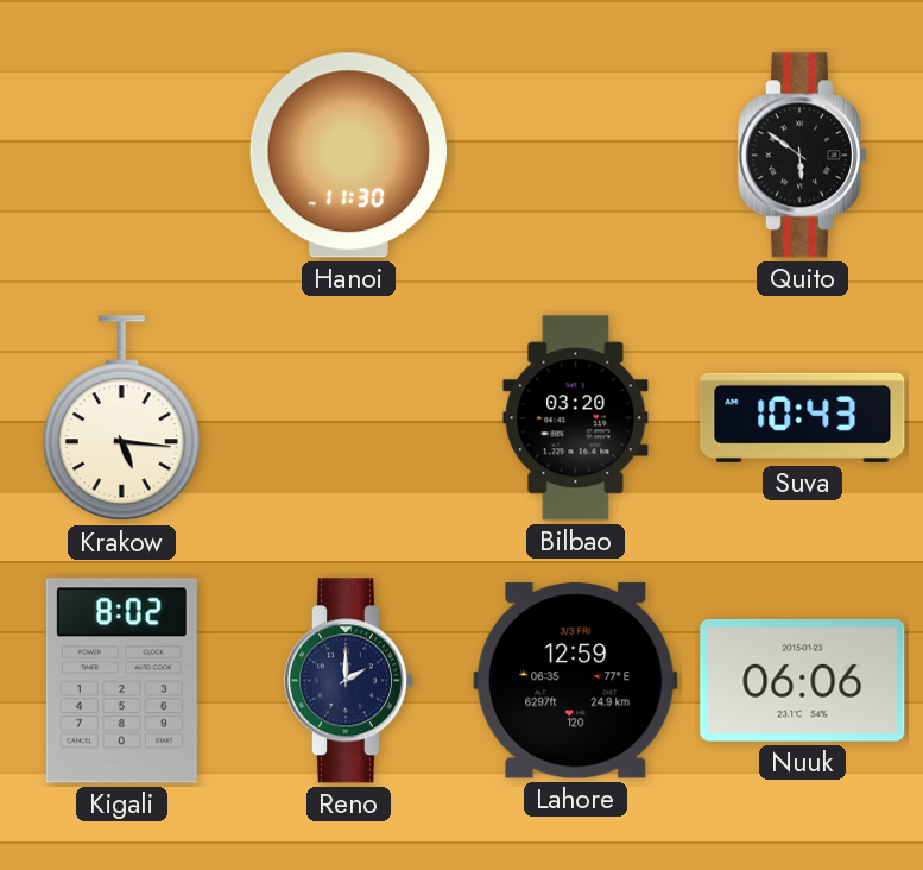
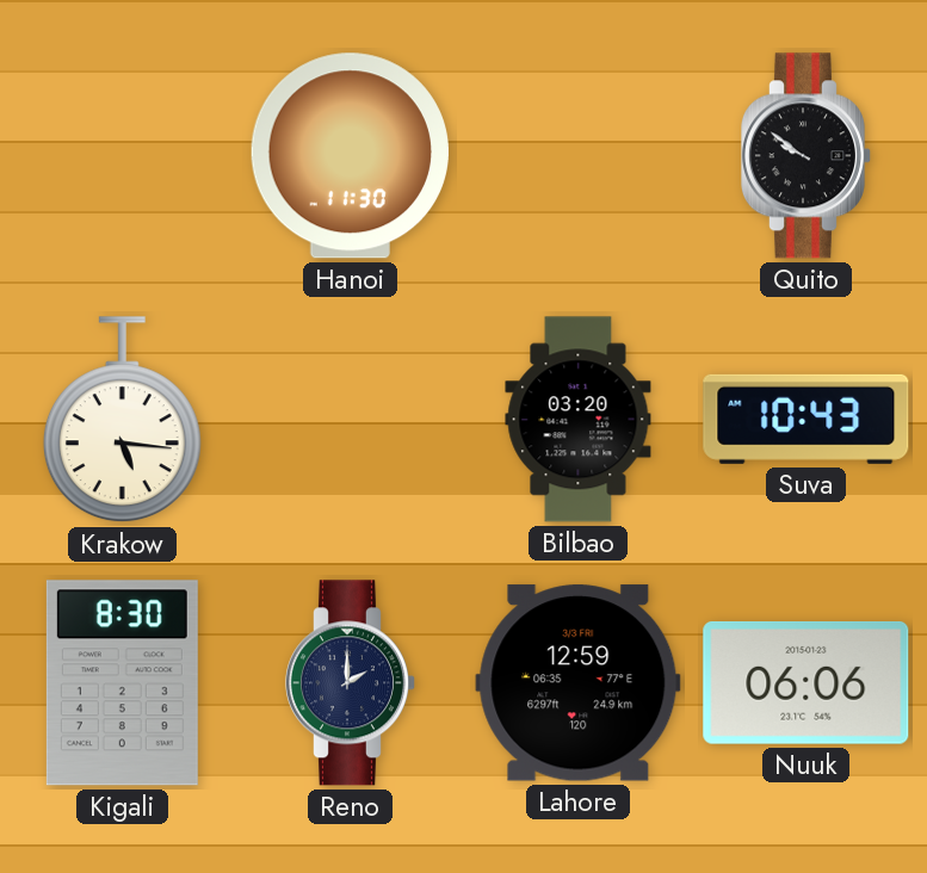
Quito: 5:51 -> 9:51 (805, 156)
Kigali: 8:02 -> 8:30 (122, 683)
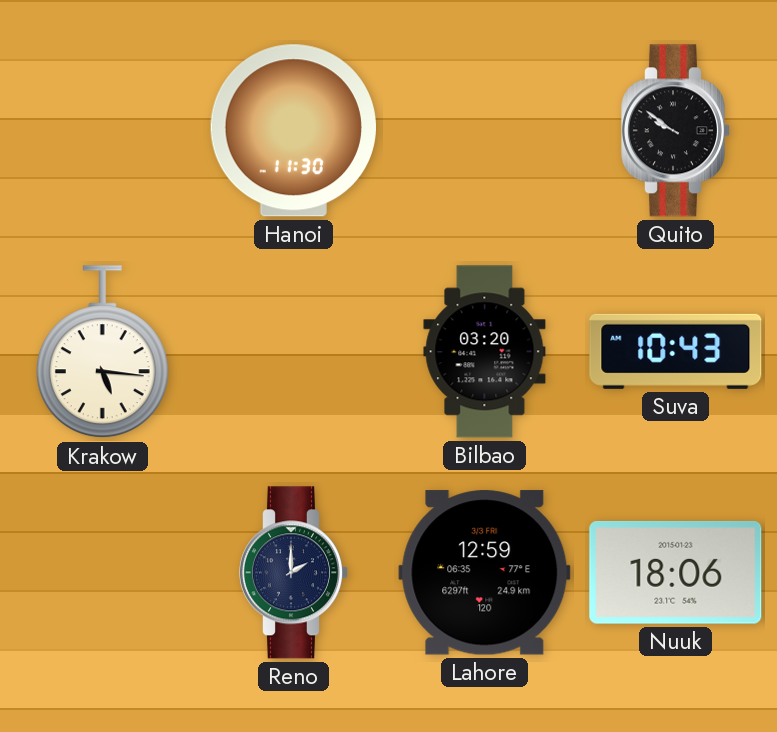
Kigali: 8:30 -> none (122, 683)
Nuuk: 06:06 -> 18:06 (676, 573)
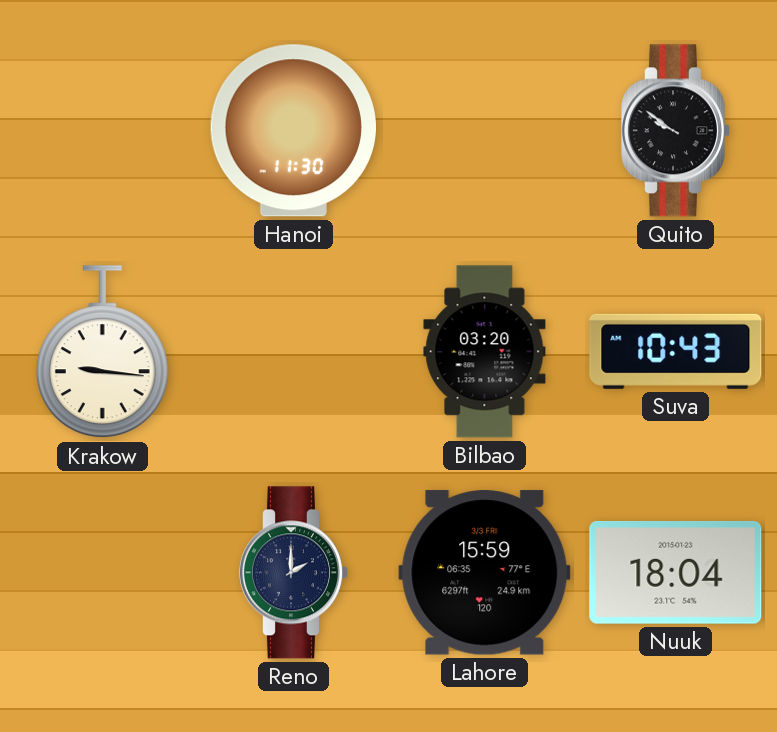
Krakow: 5:16 -> 9:16 (102, 352)
Lahore: 12:59 -> 15:59 (485, 573)
Nuuk: 18:06 -> 18:04 (676, 573)
